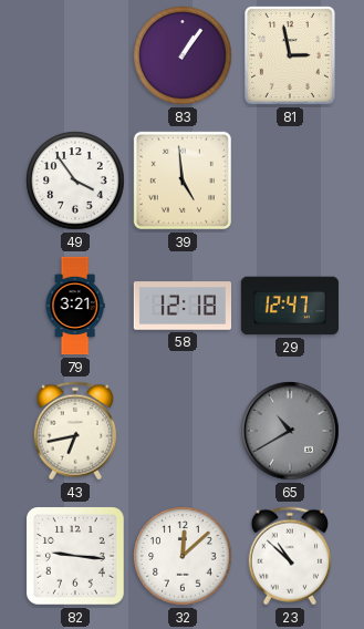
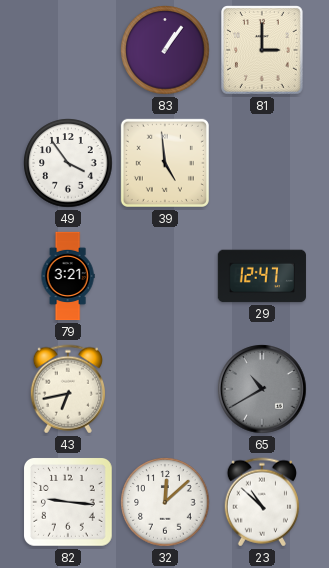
81: 2:58 -> 3:00 (263, 51)
58: 12:18 -> none (181, 306)
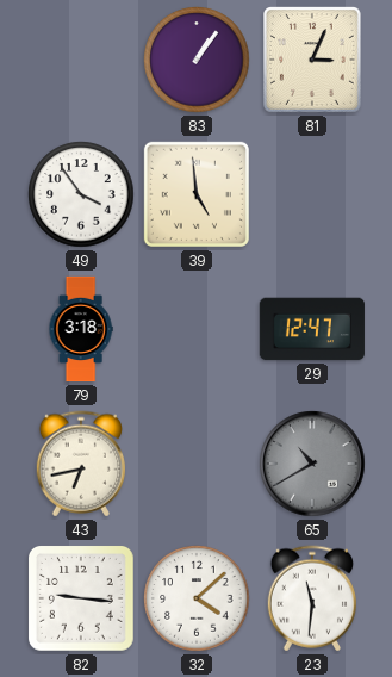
81: 3:00 -> 3:04 (313, 61)
79: 3:21 -> 3:18 (81, 329)
32: 12:08 -> 4:08 (197, 598)
23: 10:52 -> 11:31 (311, 598)
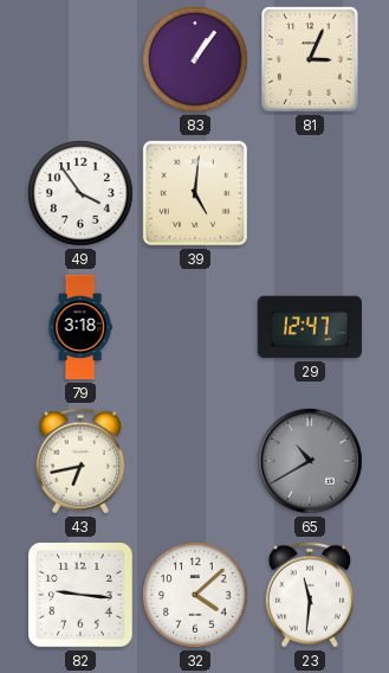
39: 4:59 -> 5:01 (195, 193)
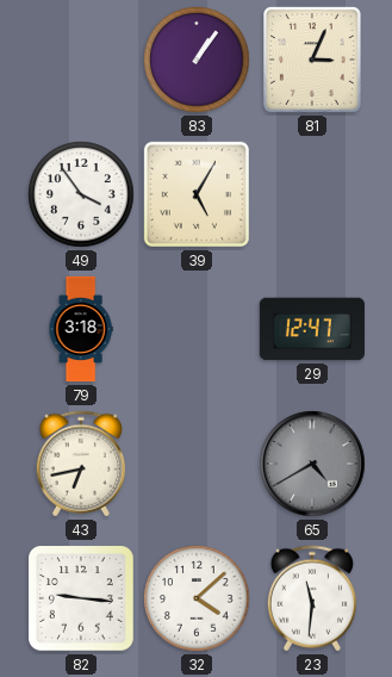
39: 5:01 -> 5:05 (197, 194)
65: 10:40 -> 4:40 (312, 464)
